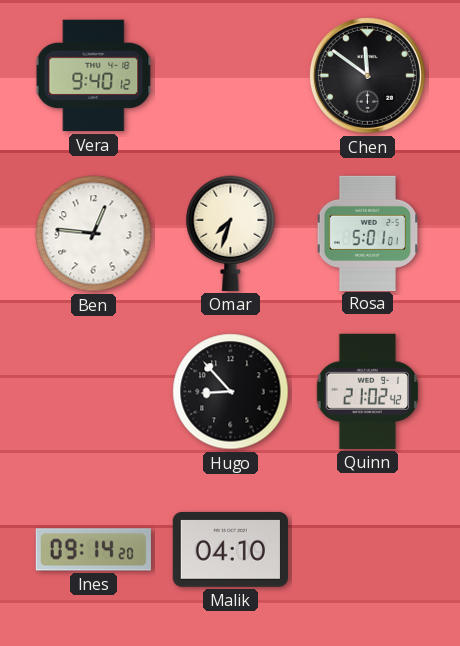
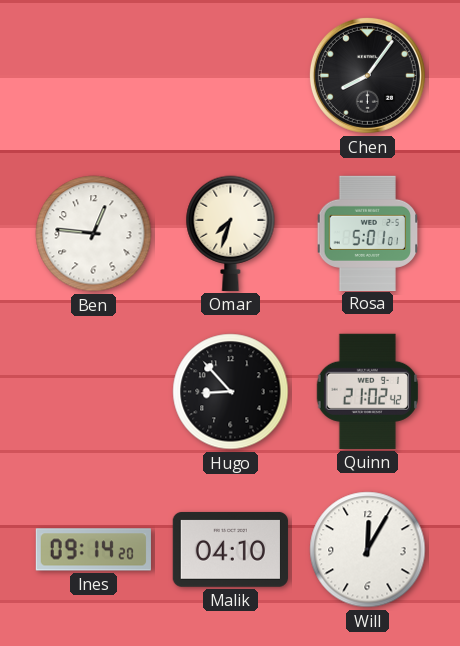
Vera: 9:40 -> none (94, 76)
Chen: 11:51 -> 8:06 (367, 75)
Will: none -> 12:05 (368, 550)
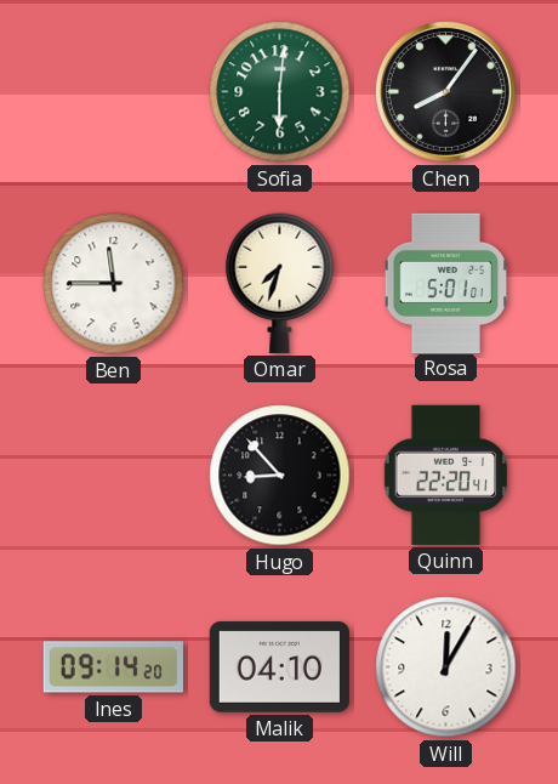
Sofia: none -> 6:01 (280, 92)
Ben: 12:46 -> 11:45 (114, 284)
Quinn: 21:02 -> 22:20 (445, 475)
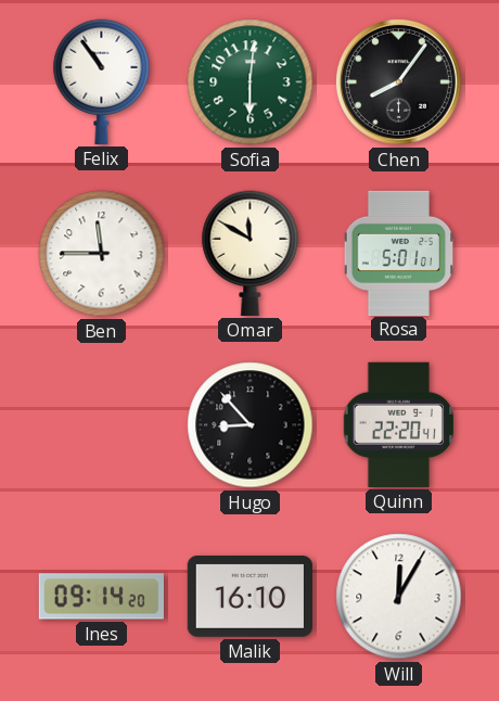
Felix: none -> 10:54 (102, 81)
Omar: 7:33 -> 11:50 (251, 253)
Malik: 04:10 -> 16:10 (250, 596)
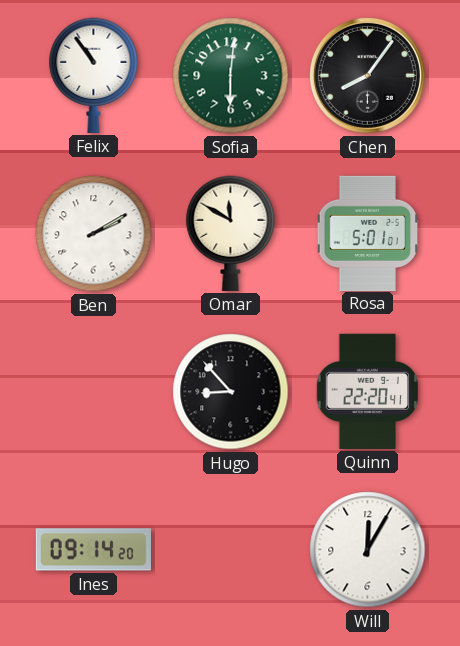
Ben: 11:45 -> 2:10 (94, 234)
Malik: 16:10 -> none (250, 596)
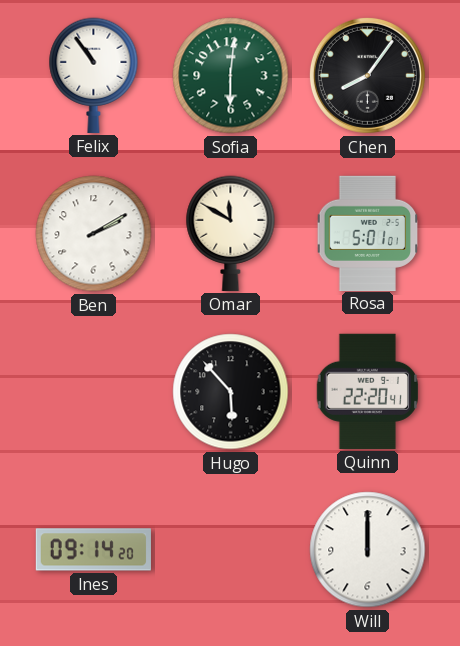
Hugo: 8:53 -> 5:53 (231, 392)
Will: 12:05 -> 12:00 (368, 550)
